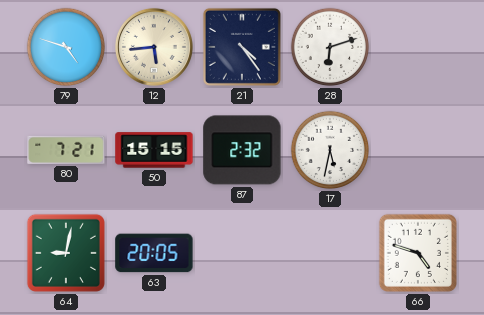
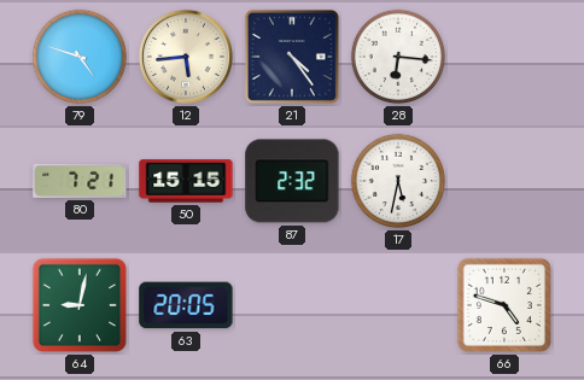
28: 6:12 -> 6:16 (398, 57)
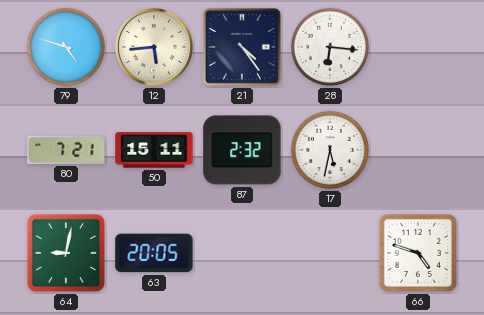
50: 15:15 -> 15:11 (154, 150)
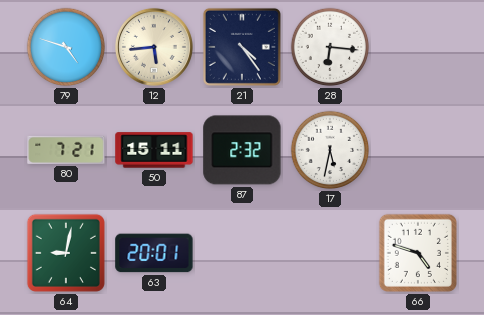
63: 20:05 -> 20:01 (154, 253)
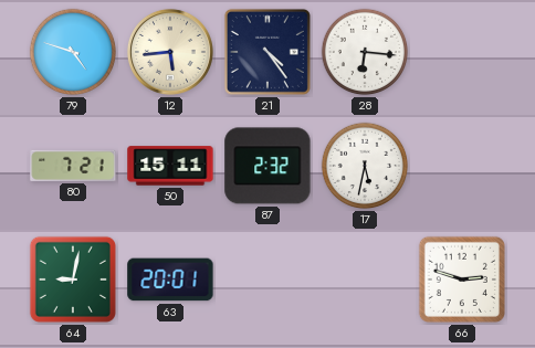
66: 4:48 -> 2:48 (462, 280)
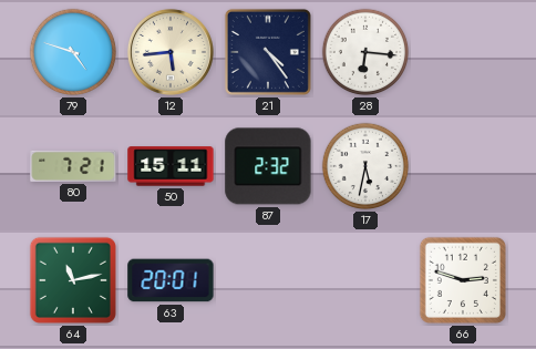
64: 9:02 -> 11:13 (73, 280)
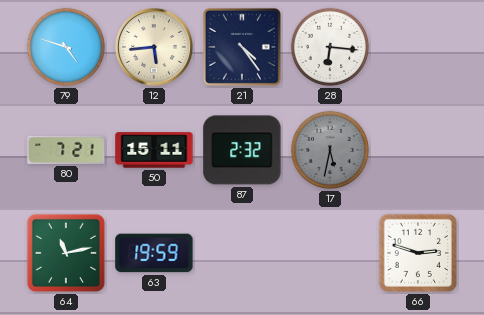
17 dial: white -> grey (330, 150)
63: 20:01 -> 19:59 (154, 253)
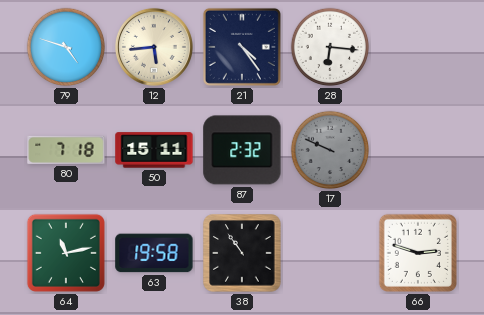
80: 7:21 -> 7:18 (66, 150)
17: 5:32 -> 9:49 (330, 150)
63: 19:59 -> 19:58 (154, 253)
38: none -> 10:54 (242, 253)
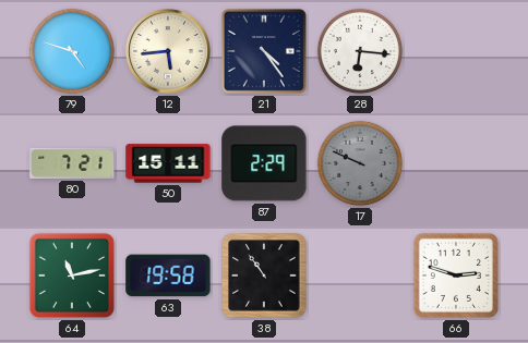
80: 7:18 -> 7:21 (72, 163)
87: 2:32 -> 2:29 (264, 163)
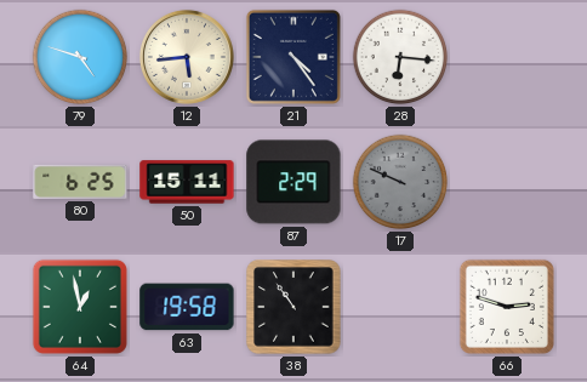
80: 7:21 -> 6:25 (80, 182)
64: 11:13 -> 12:58 (80, 307)
